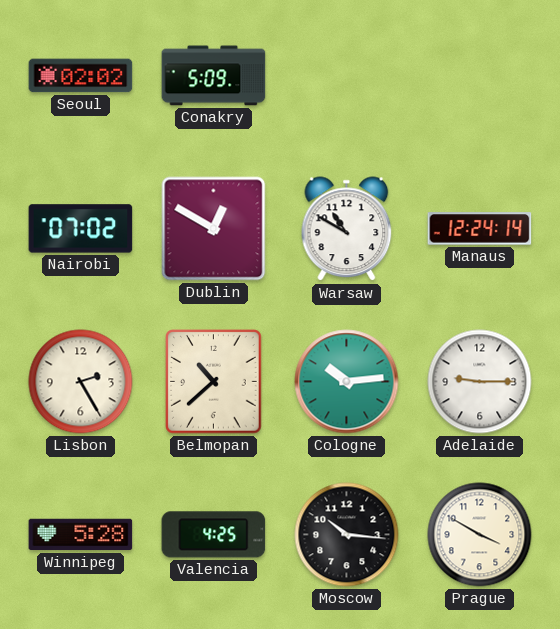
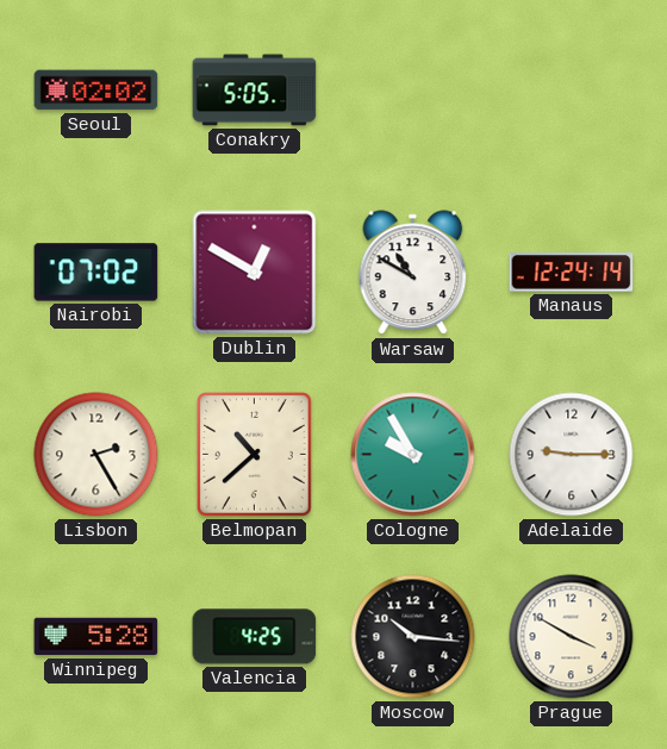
Conakry: 5:09 -> 5:05 (255, 90)
Cologne: 10:14 -> 9:55 (413, 455)
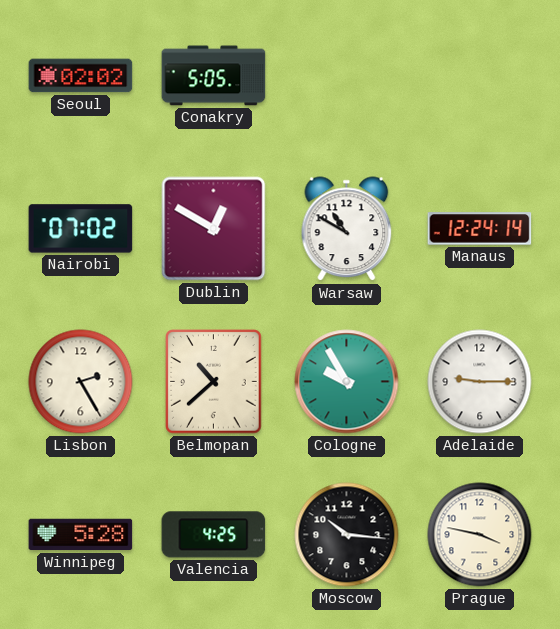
Prague: 3:50 -> 3:47 (480, 535)
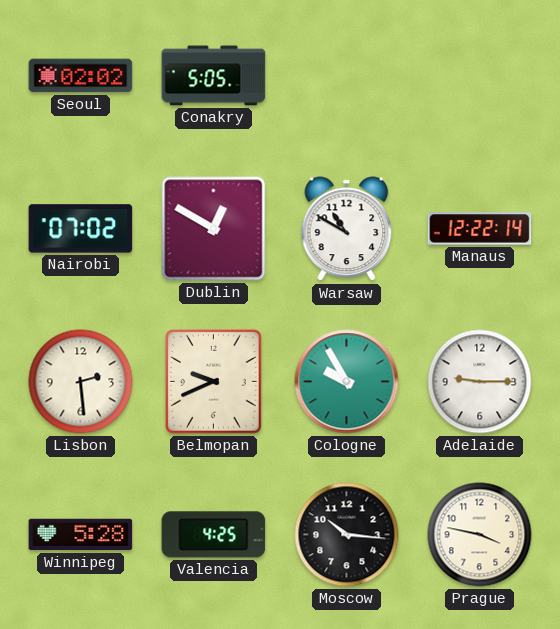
Manaus: 12:24 -> 12:22 (480, 229)
Lisbon: 2:25 -> 2:29 (81, 382)
Belmopan: 10:38 -> 9:41 (214, 382)
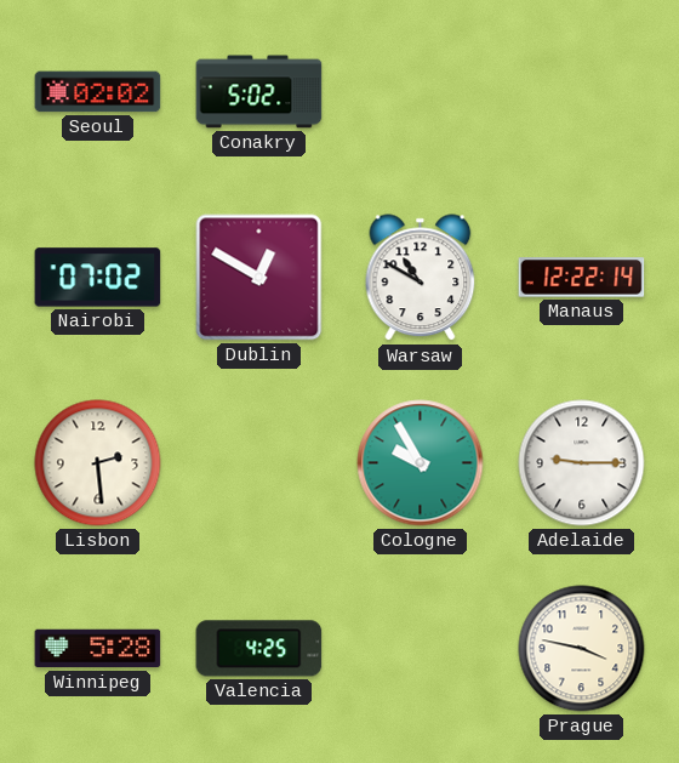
Conakry: 5:05 -> 5:02 (259, 92)
Belmopan: 9:41 -> none (214, 382)
Moscow: 10:16 -> none (347, 535)
